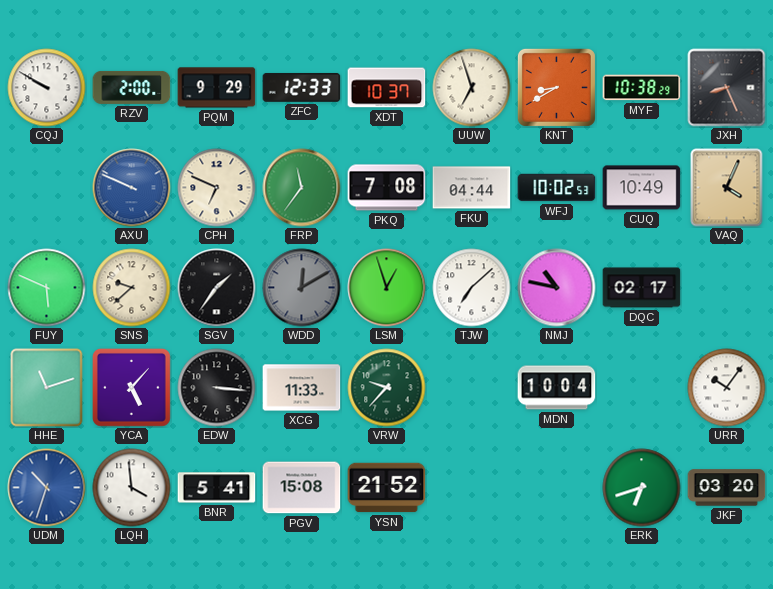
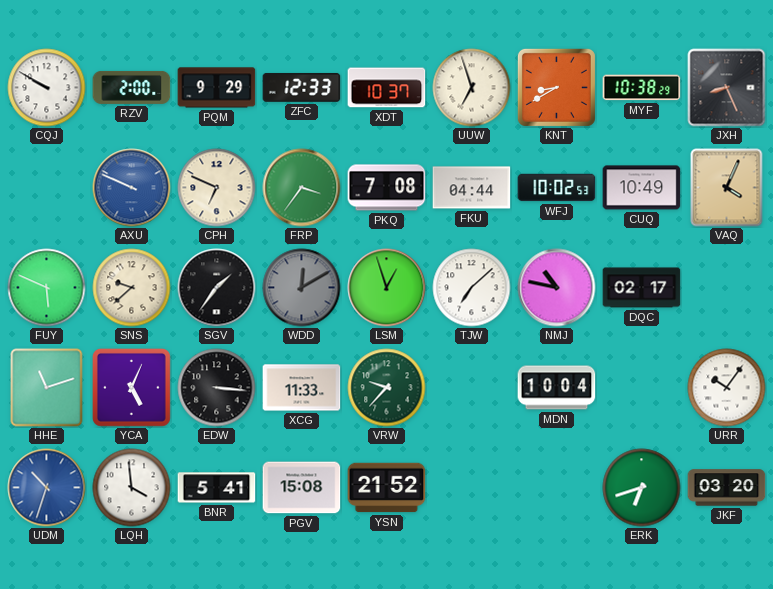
FRP: 11:36 -> 3:36 (302, 188)
YCA: 5:07 -> 5:04 (131, 387)
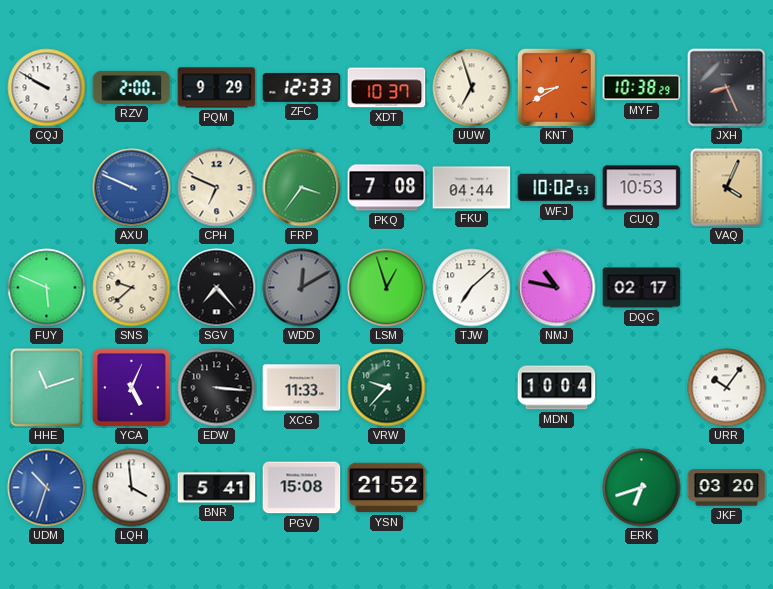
CUQ: 10:49 -> 10:53 (642, 188)
SGV: 1:36 -> 7:23 (217, 288)
